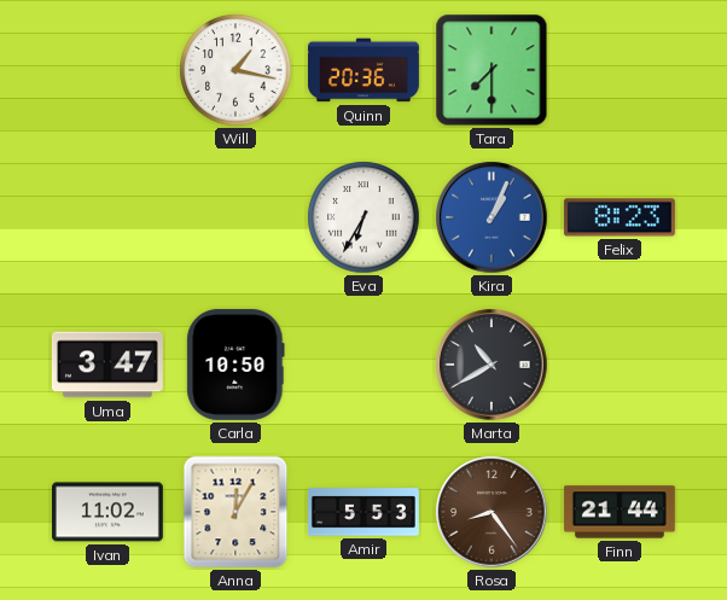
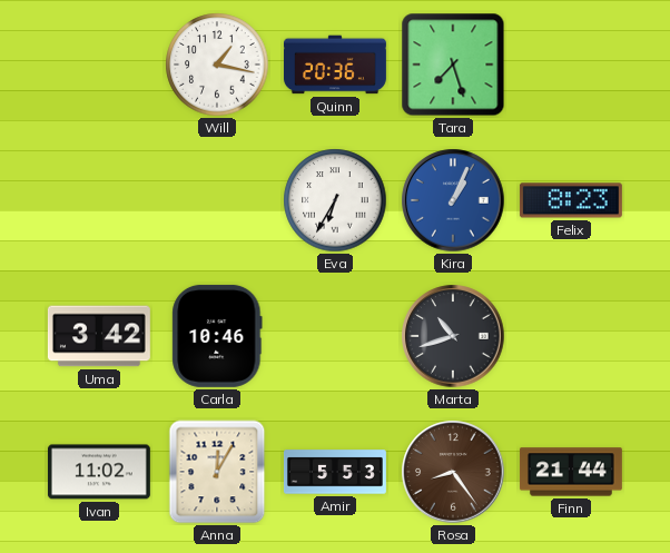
Tara: 7:30 -> 7:27 (453, 65)
Uma: 3:47 -> 3:42 (99, 336)
Carla: 10:50 -> 10:46 (217, 336)
Marta: 10:40 -> 10:42 (453, 336)
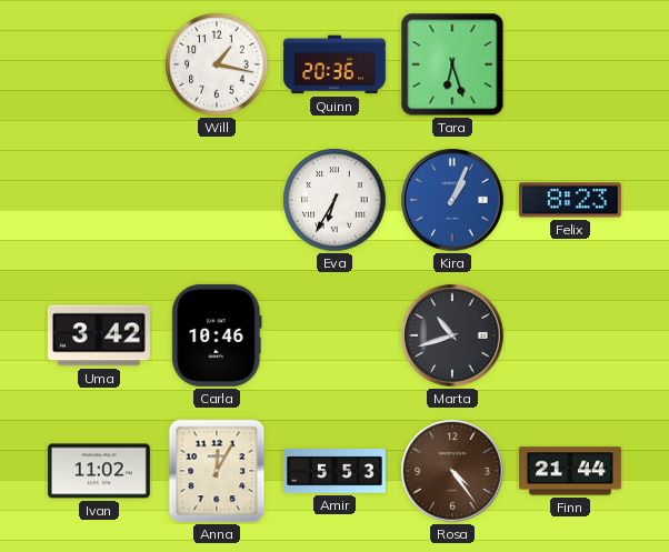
Tara: 7:27 -> 6:27 (452, 64)
Rosa: 8:24 -> 4:24 (452, 471)
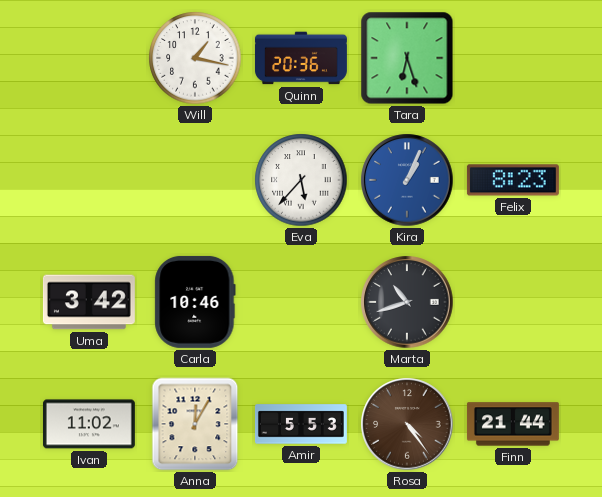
Eva: 6:35 -> 5:37 (301, 180)
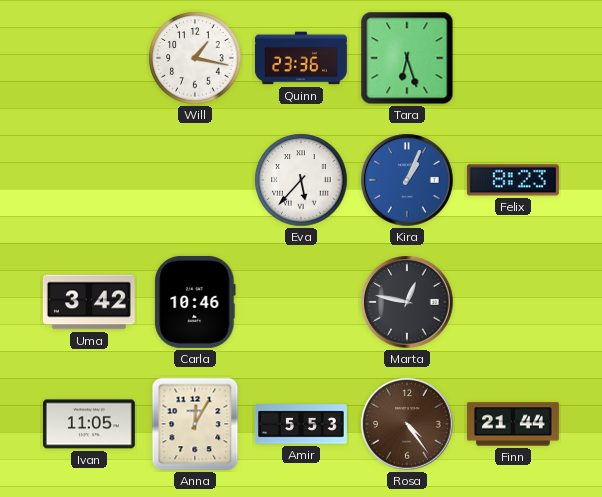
Quinn: 20:36 -> 23:36 (301, 58)
Marta: 10:42 -> 12:47 (407, 302)
Ivan: 11:02 -> 11:05 (89, 424)
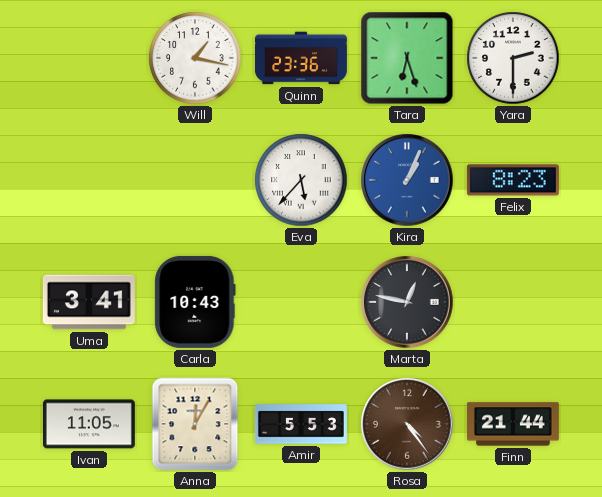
Yara: none -> 2:30 (513, 58)
Uma: 3:42 -> 3:41 (89, 302)
Carla: 10:46 -> 10:43 (195, 302)
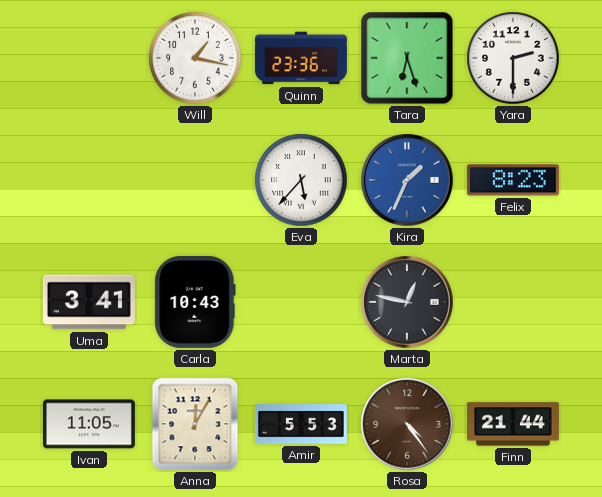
Kira: 1:04 -> 1:34 (407, 180)
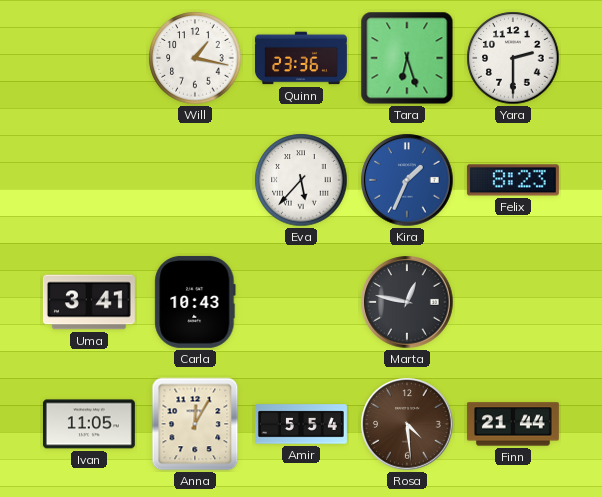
Amir: 5:53 -> 5:54 (302, 424)
Rosa: 4:24 -> 4:29 (407, 424)
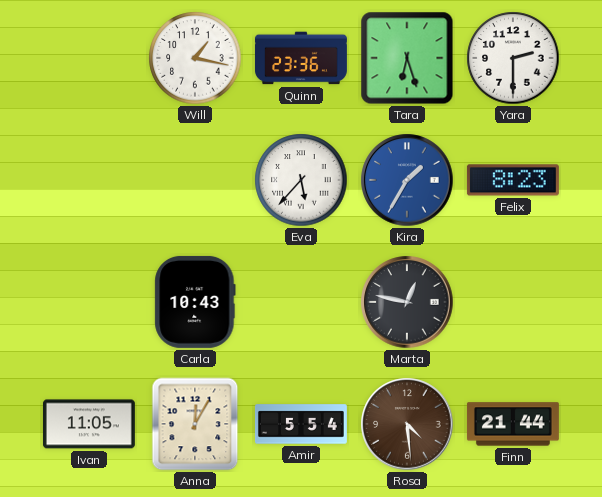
Kira: 1:34 -> 1:35 (407, 180)
Uma: 3:41 -> none (89, 302)
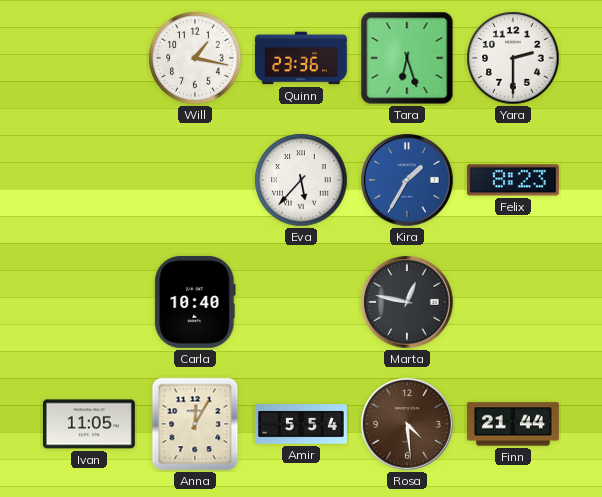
Carla: 10:43 -> 10:40 (195, 302)
